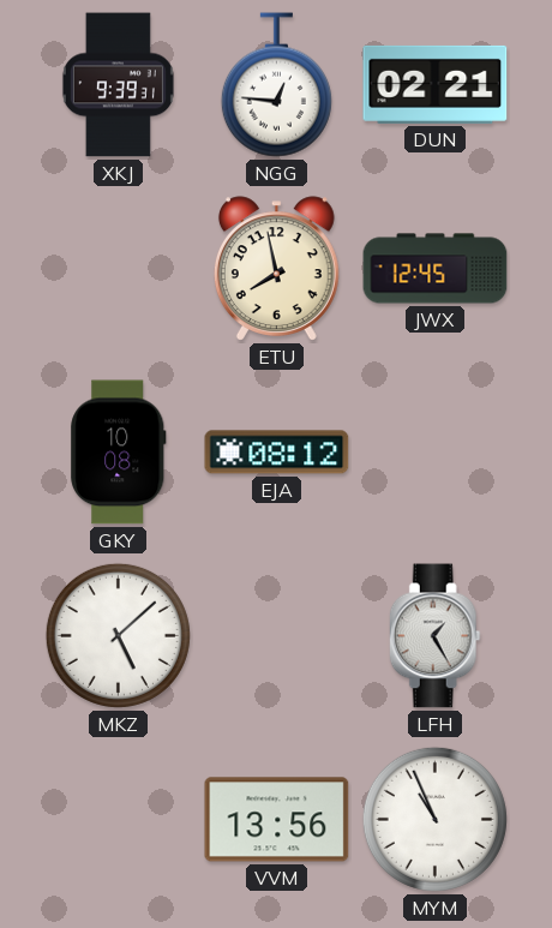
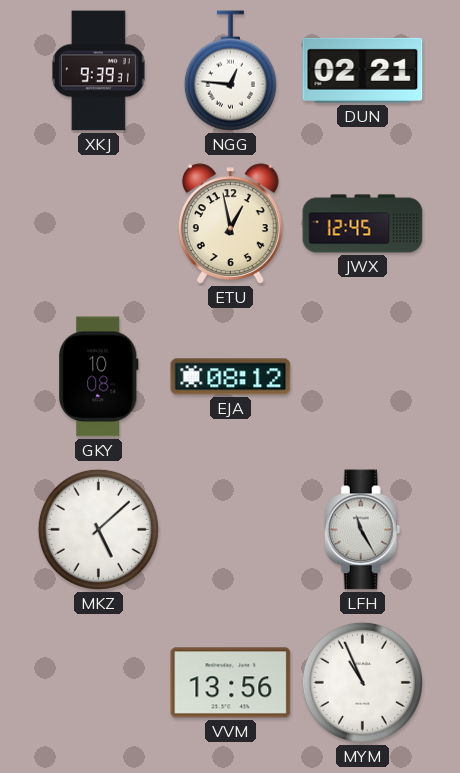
ETU: 7:58 -> 12:58 (230, 224)
LFH: 1:25 -> 11:25 (362, 530)
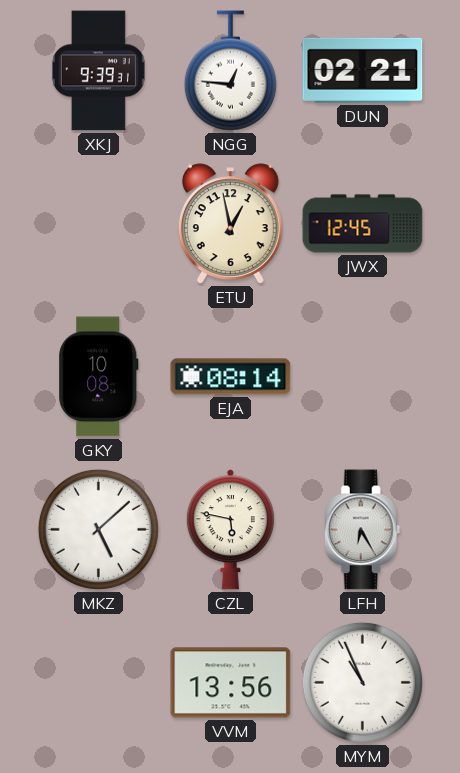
EJA: 08:12 -> 08:14 (231, 377)
CZL: none -> 5:47 (230, 530)
LFH: 11:25 -> 6:25 (362, 530)
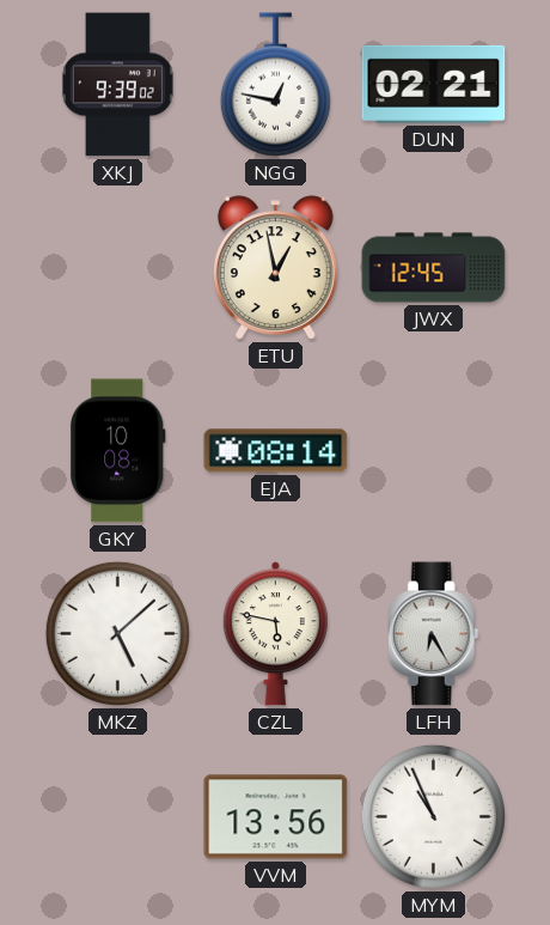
XKJ: 9:39:31 -> 9:39:02 (117, 85)
NGG: 12:46 -> 12:47 (275, 85)
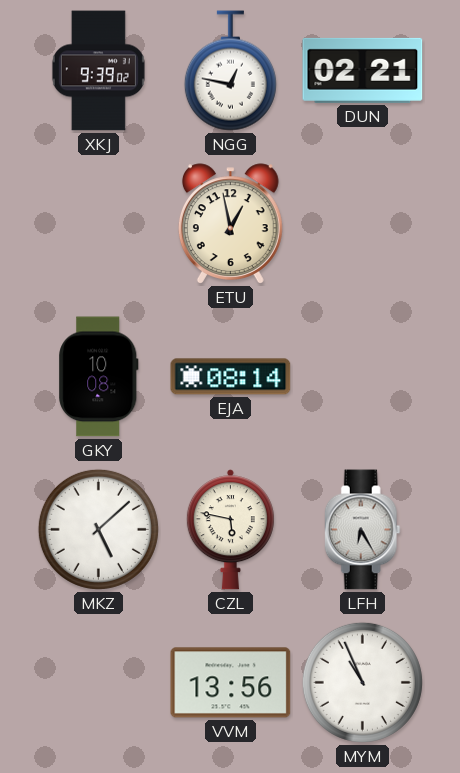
JWX: 12:45 -> none (434, 268)
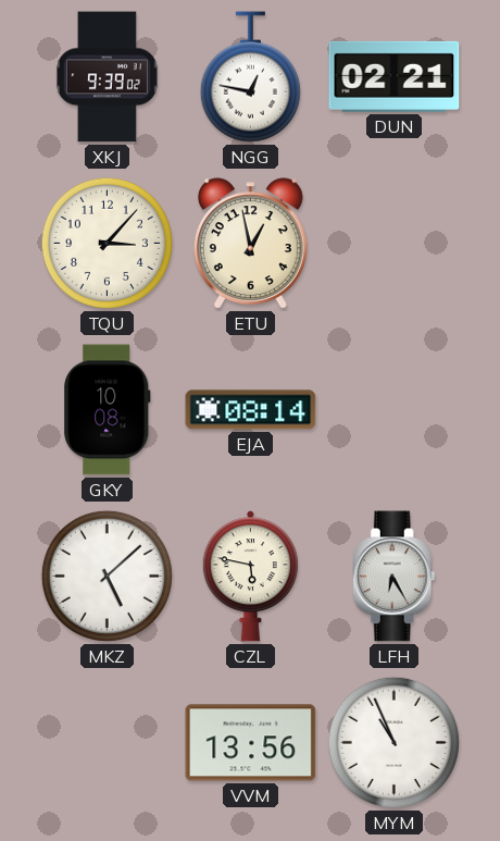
TQU: none -> 3:07 (107, 243)
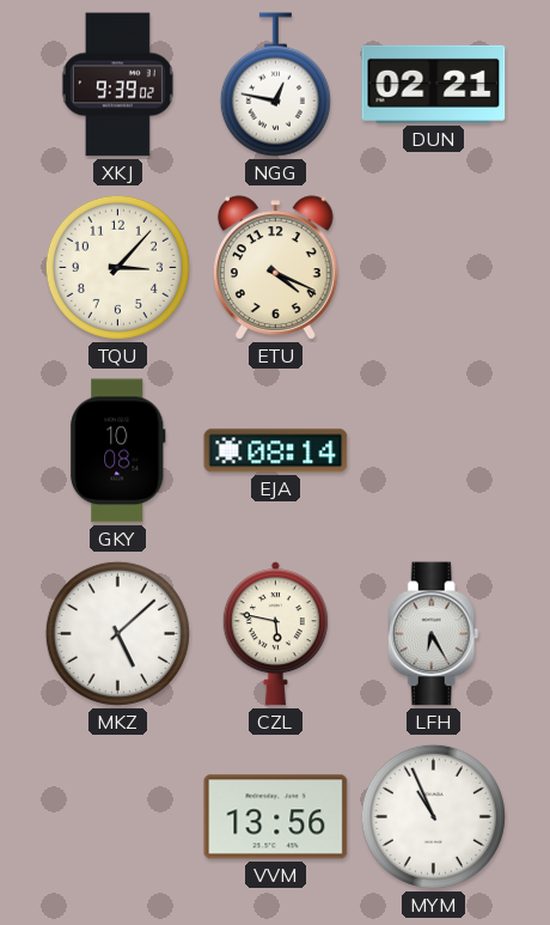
ETU: 12:58 -> 4:19 (275, 268)
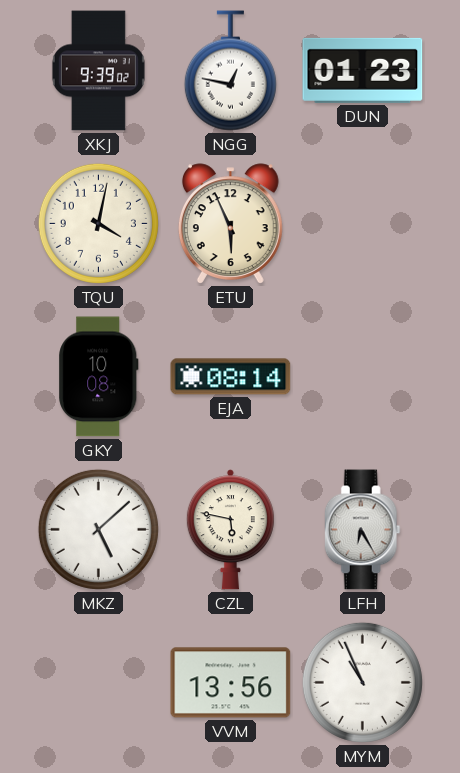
DUN: 02:21 -> 01:23 (363, 70)
TQU: 3:07 -> 4:02 (98, 223)
ETU: 4:19 -> 5:56 (230, 224)
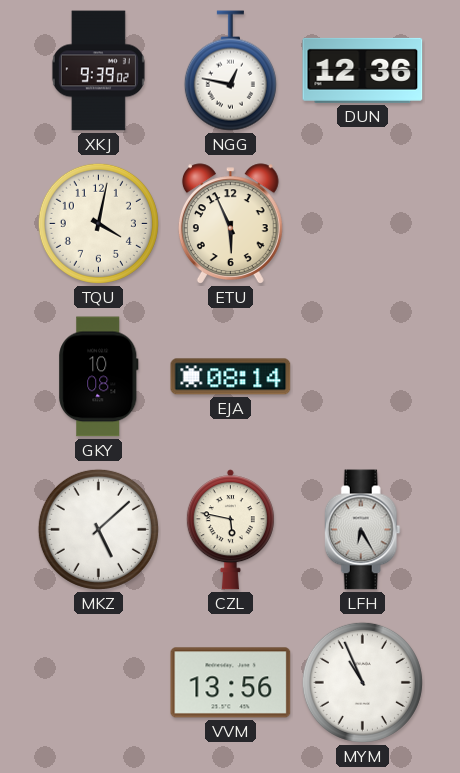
DUN: 01:23 -> 12:36 (363, 70)
